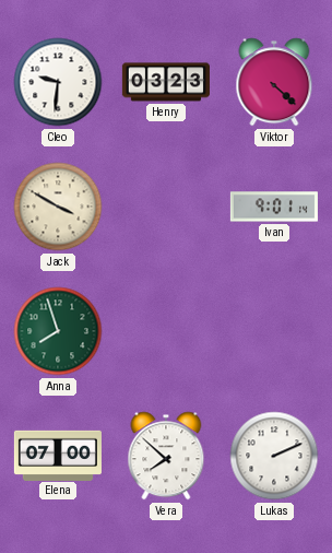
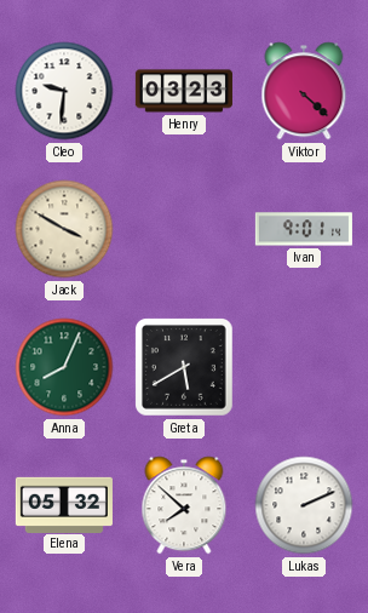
Anna: 7:57 -> 8:04 (64, 367)
Greta: none -> 5:40 (184, 367)
Elena: 07:00 -> 05:32 (64, 504)
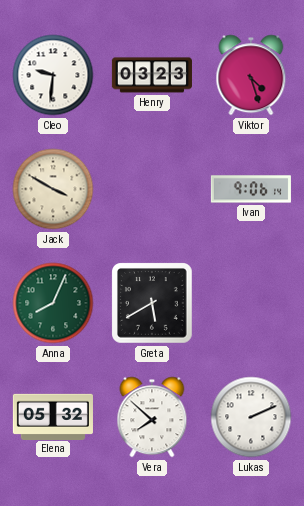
Viktor: 4:22 -> 4:27 (251, 75)
Ivan: 9:01 -> 9:06 (251, 189)
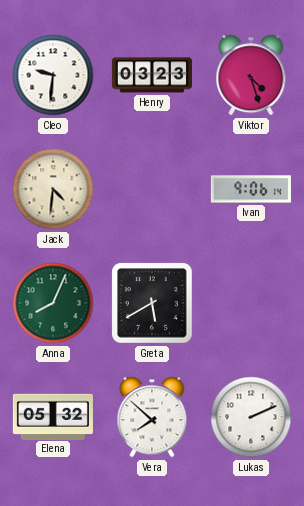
Jack: 3:50 -> 4:31 (53, 189)
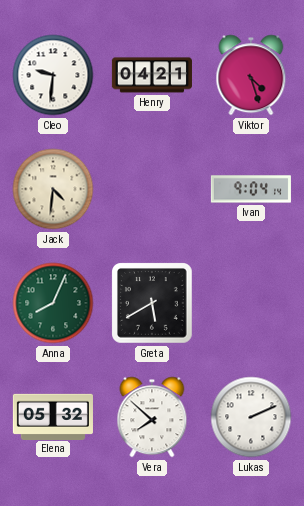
Henry: 03:23 -> 04:21 (152, 75)
Ivan: 9:06 -> 9:04 (251, 189)
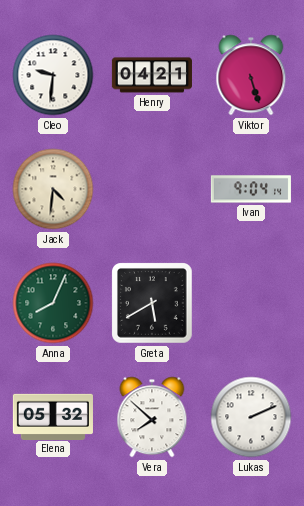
Viktor: 4:27 -> 5:27 (251, 75)
